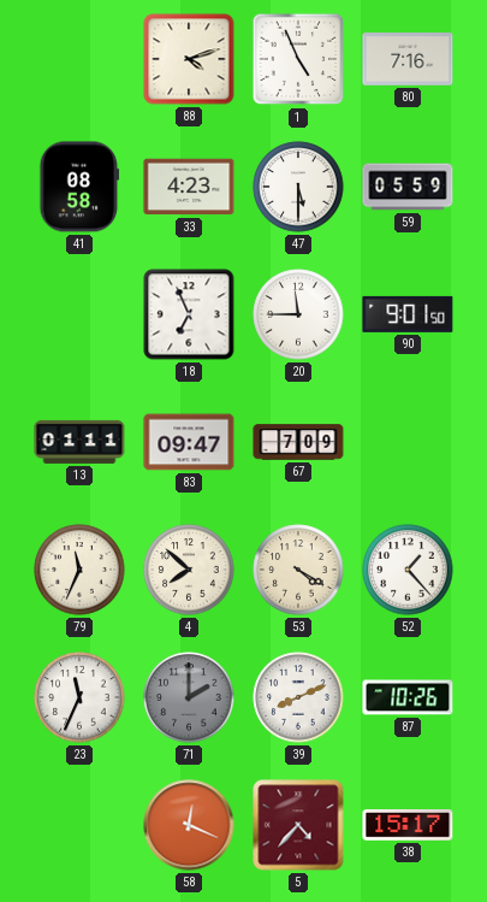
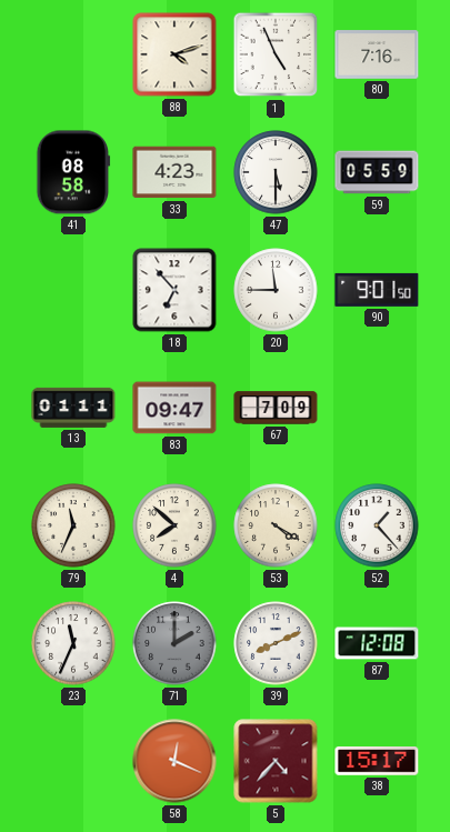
18: 6:56 -> 6:53 (174, 290)
87: 10:26 -> 12:08 (377, 643)
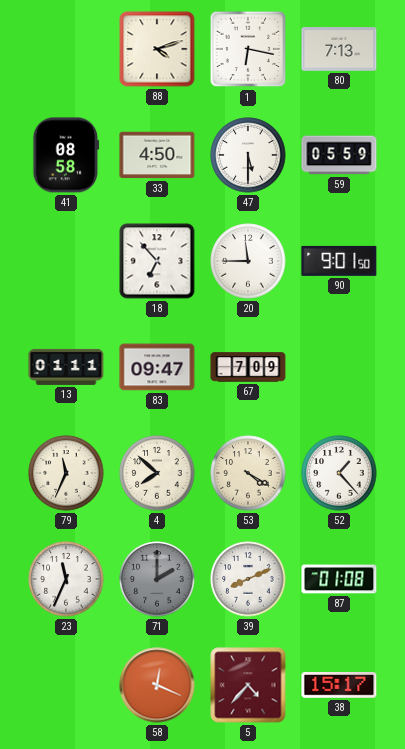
1: 4:56 -> 6:17 (248, 49)
80: 7:16 -> 7:13 (339, 49)
33: 4:23 -> 4:50 (157, 155)
87: 12:08 -> 01:08 (339, 579)
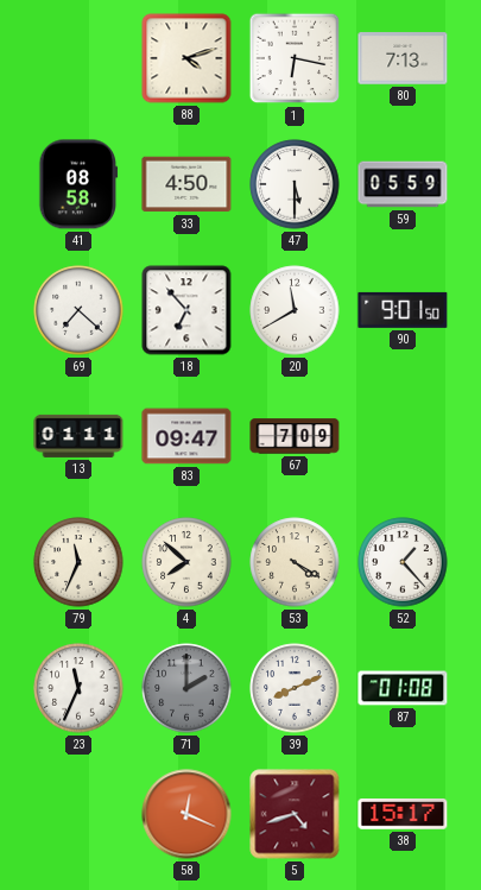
69: none -> 7:22 (78, 310)
20: 11:45 -> 11:40 (295, 310)
5: 4:37 -> 4:42 (295, 814)
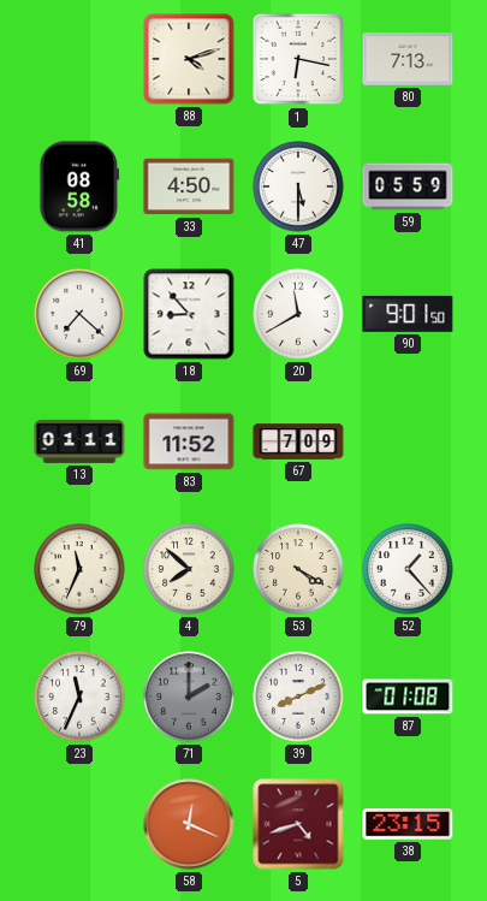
18: 6:53 -> 8:53 (189, 314)
83: 09:47 -> 11:52 (189, 441)
38: 15:17 -> 23:15 (408, 825)
